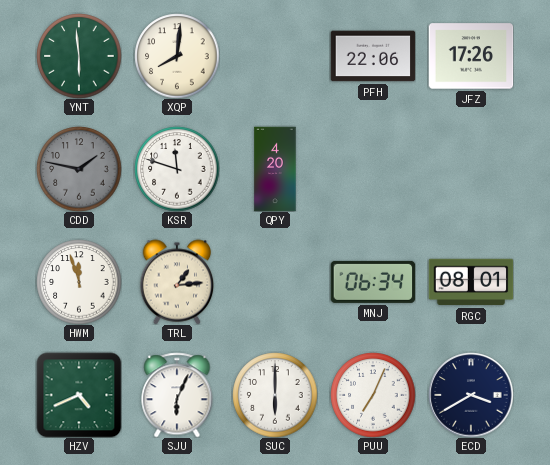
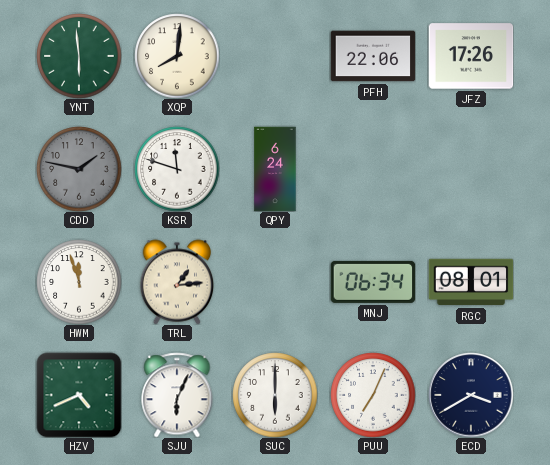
QPY: 4:20 -> 6:24 (275, 169)
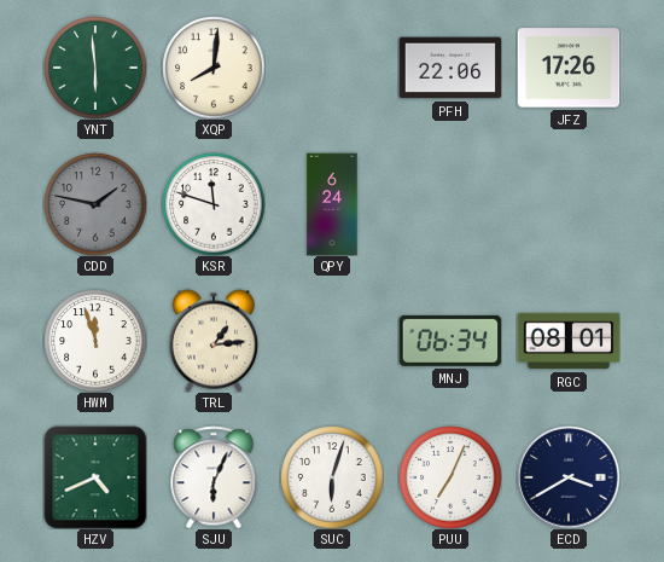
SUC: 6:00 -> 6:03 (332, 477)
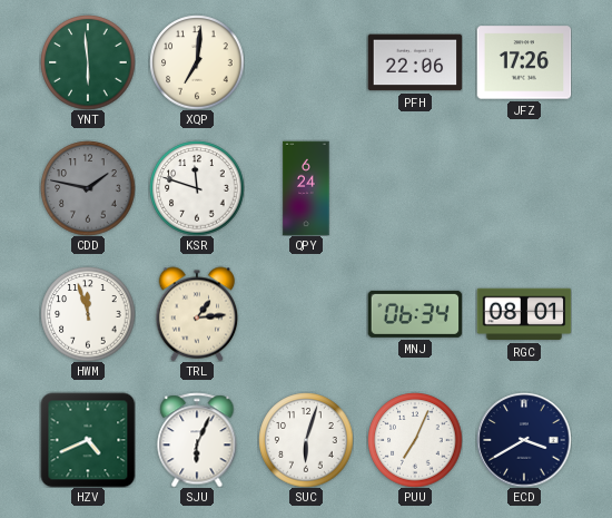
XQP: 8:01 -> 7:01 (197, 62)
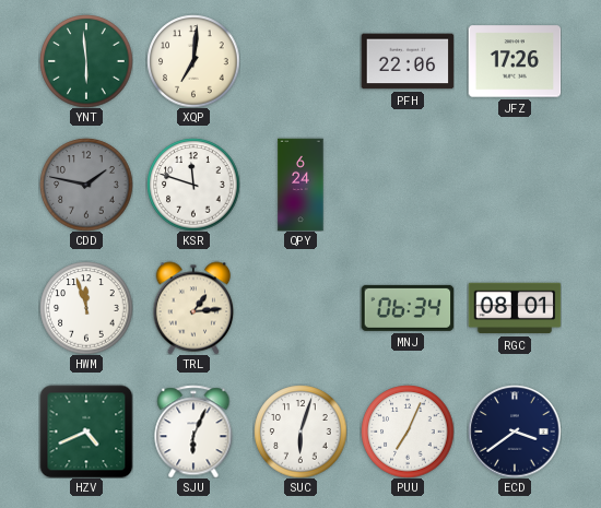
ECD: 3:40 -> 3:39 (515, 432)
